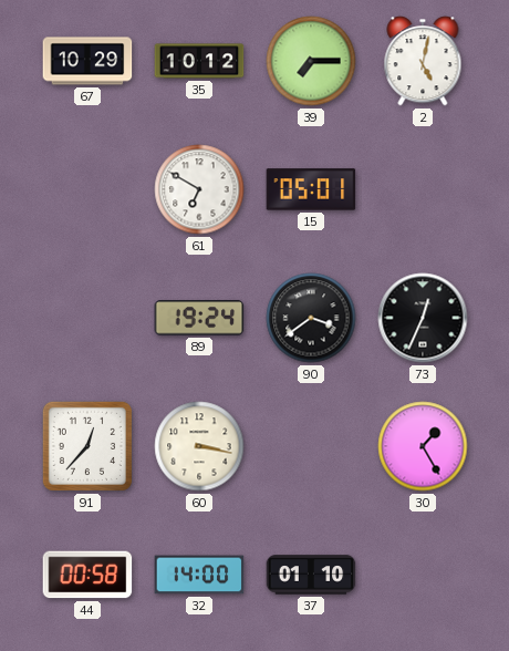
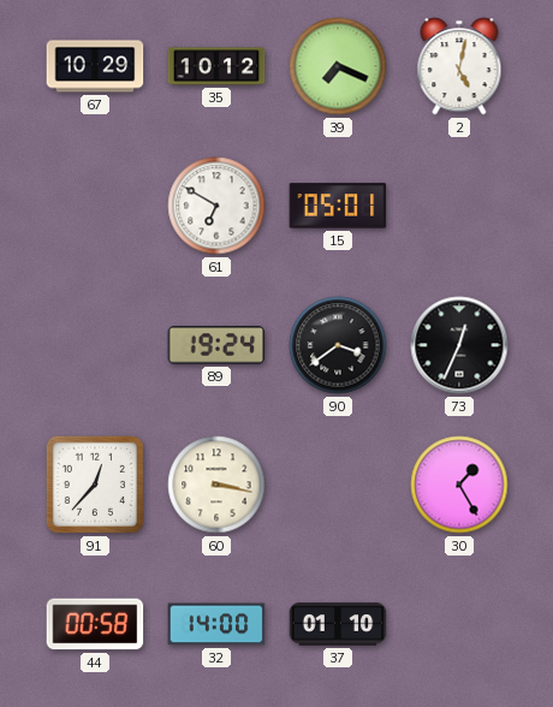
39: 7:15 -> 7:19 (338, 66)
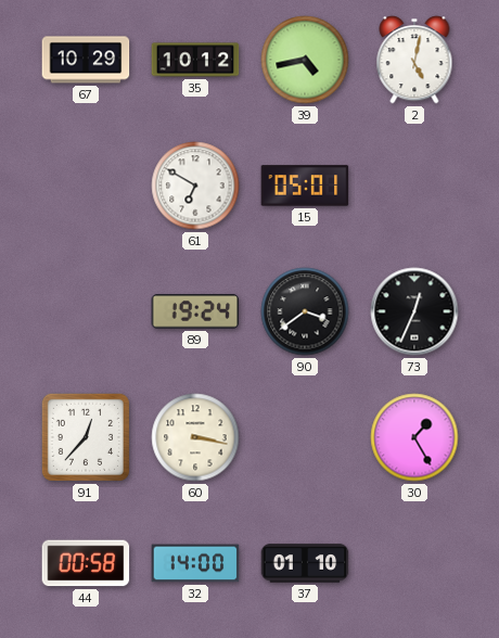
39: 7:19 -> 4:43 (305, 60)
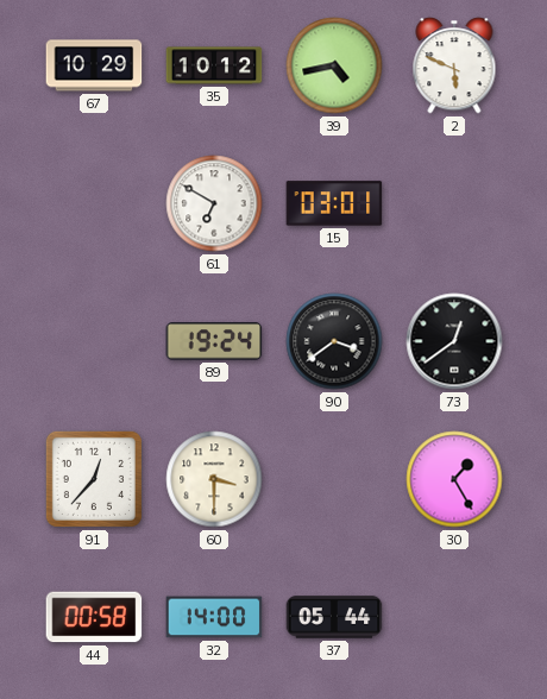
2: 5:02 -> 5:49 (454, 65)
15: 05:01 -> 03:01 (334, 203)
73: 12:34 -> 12:39 (454, 341)
60: 3:17 -> 3:30 (214, 479)
37: 01:10 -> 05:44 (334, 617)
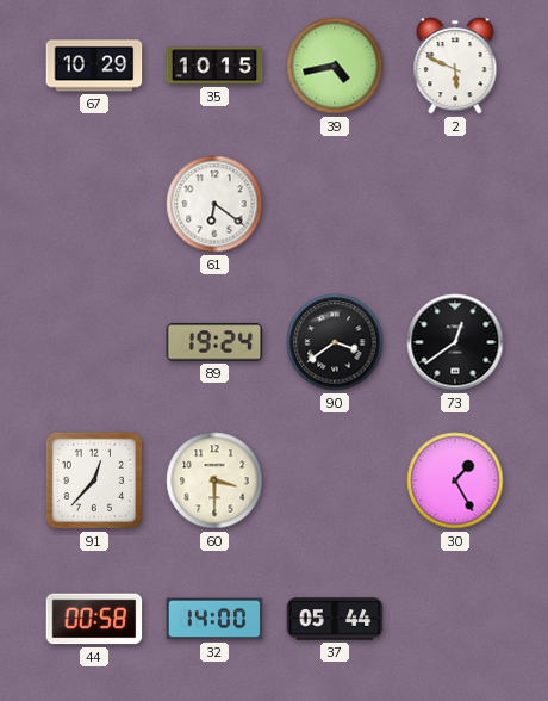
35: 10:12 -> 10:15 (214, 66)
61: 6:50 -> 6:21 (214, 204)
15: 03:01 -> none (334, 203)
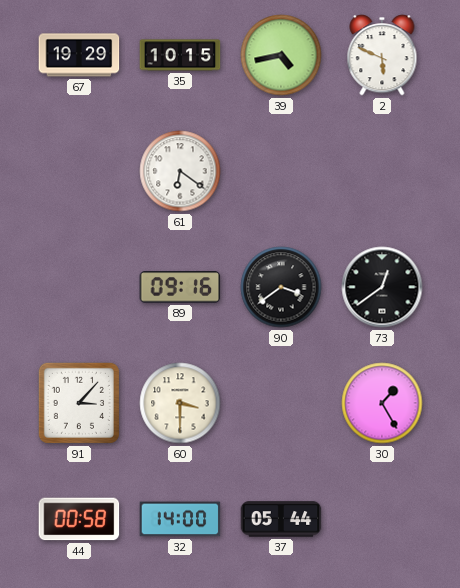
67: 10:29 -> 19:29 (79, 55)
89: 19:24 -> 09:16 (180, 287)
91: 12:37 -> 3:07 (79, 403)
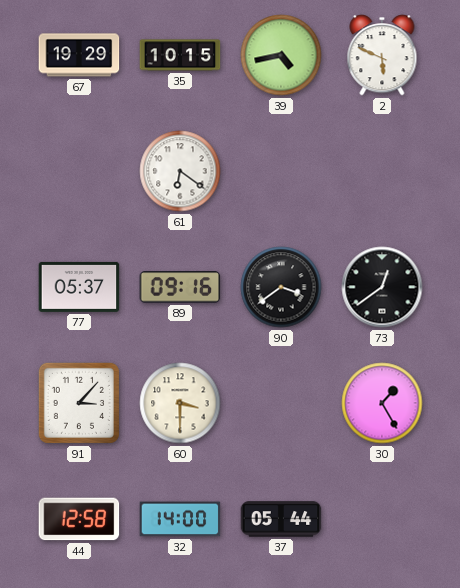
77: none -> 05:37 (79, 287)
44: 00:58 -> 12:58 (79, 519)
